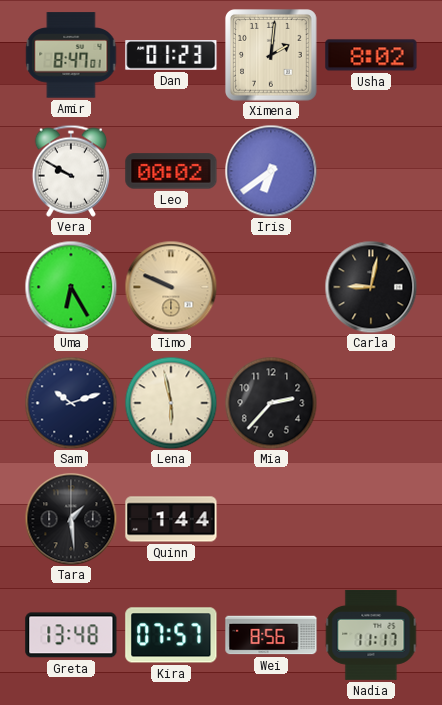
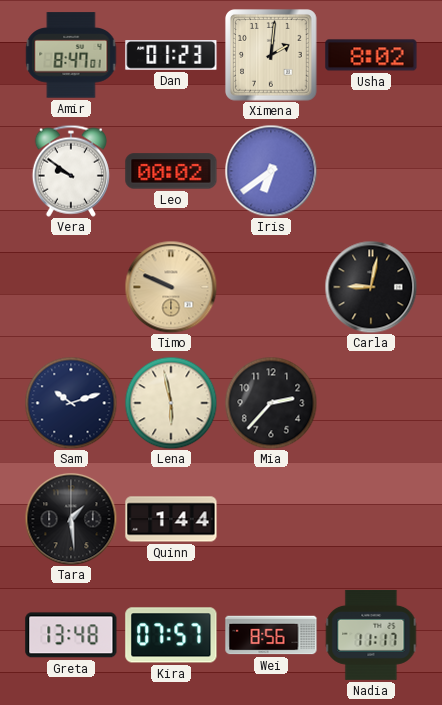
Vera: 9:50 -> 9:51 (71, 171)
Uma: 6:25 -> none (71, 287)
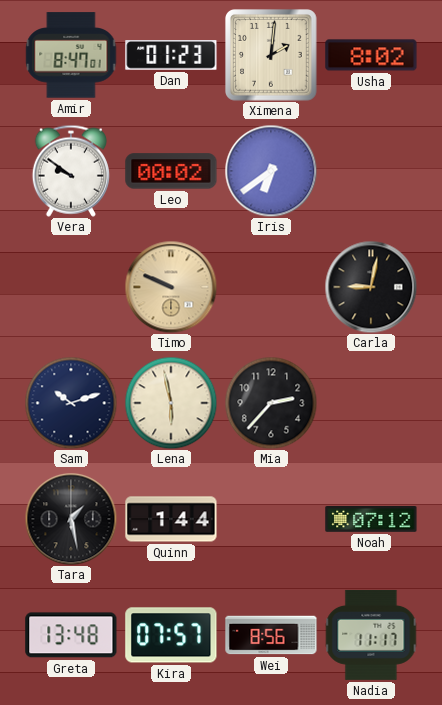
Tara: 1:29 -> 1:28 (71, 519)
Noah: none -> 07:12 (371, 520)
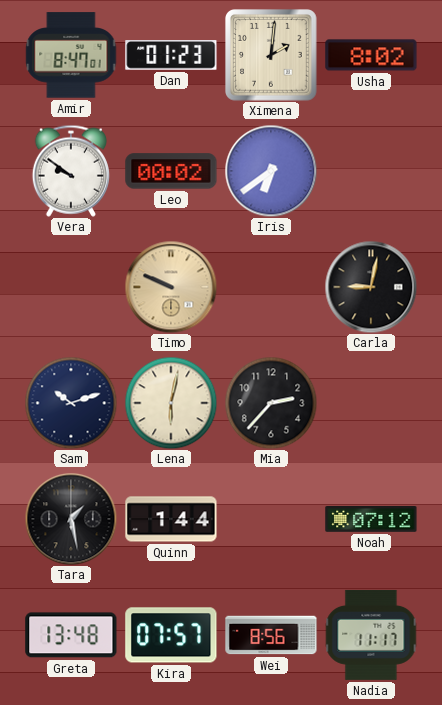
Lena: 5:58 -> 6:02 (171, 403)
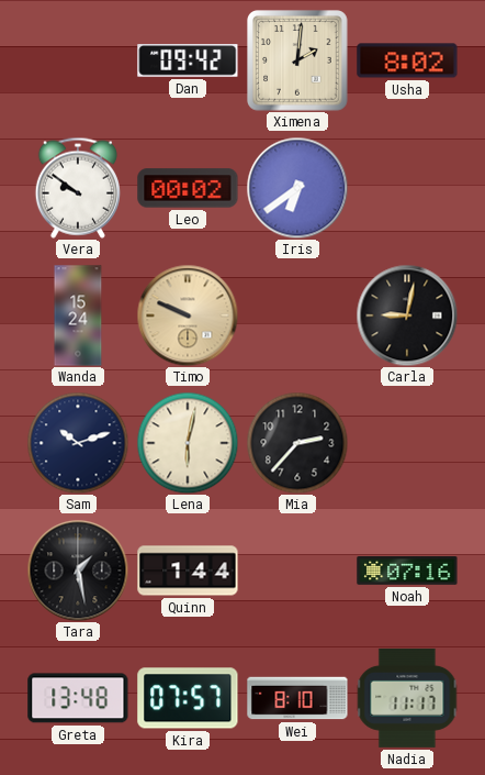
Amir: 8:47 -> none (71, 55)
Dan: 01:23 -> 09:42 (188, 62)
Wanda: none -> 15:24 (78, 315)
Noah: 07:12 -> 07:16 (407, 572)
Wei: 8:56 -> 8:10 (297, 698)
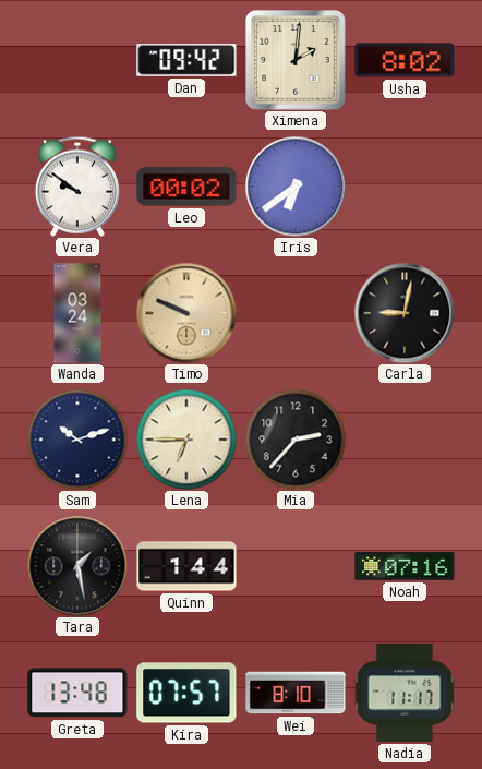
Wanda: 15:24 -> 03:24 (77, 313)
Lena: 6:02 -> 6:45 (186, 440)
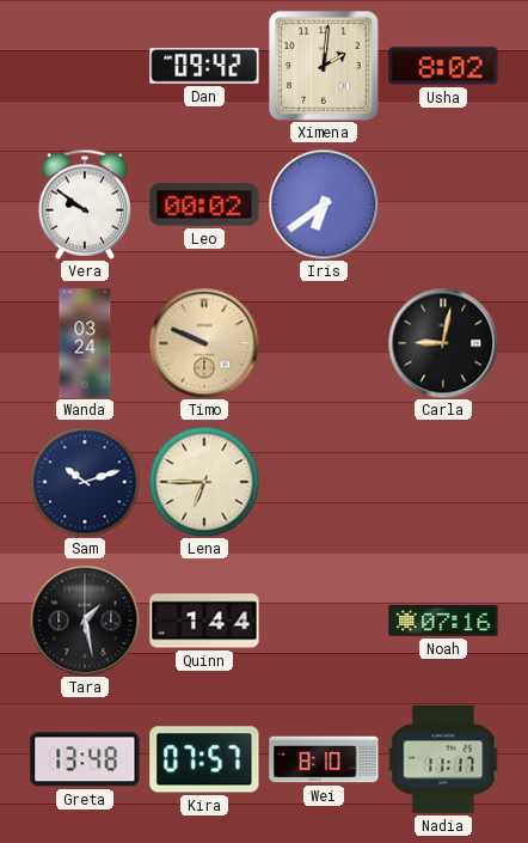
Mia: 2:37 -> none (296, 440)
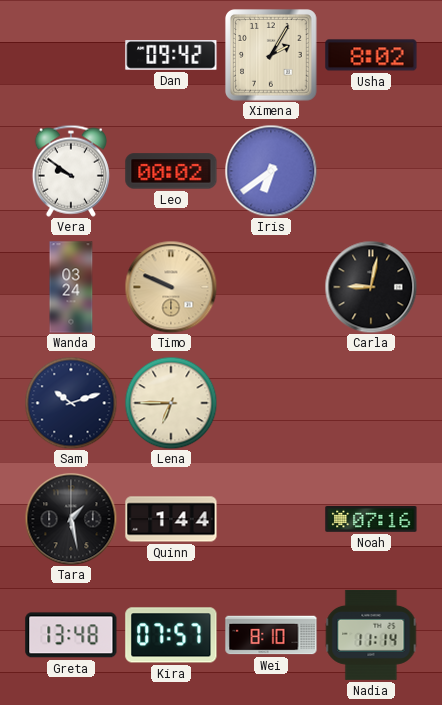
Ximena: 2:01 -> 2:05 (271, 55)
Nadia: 11:17 -> 11:14 (371, 635)
